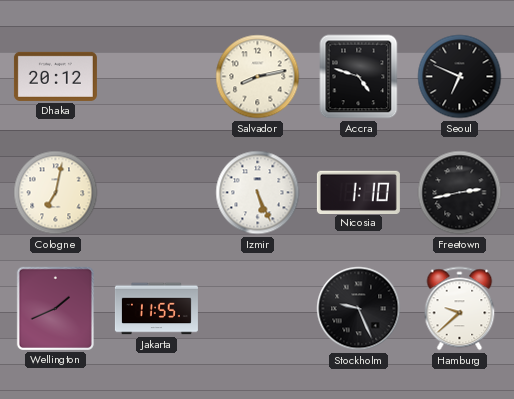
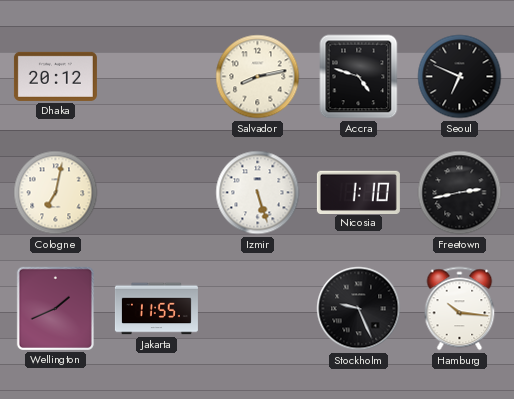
Izmir: 5:26 -> 5:27 (258, 193)
Hamburg: 9:38 -> 10:16 (460, 309)
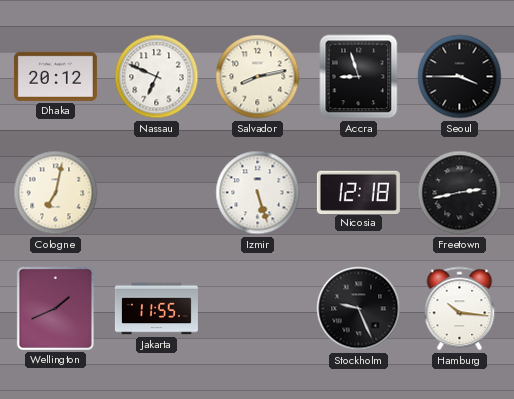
Nassau: none -> 6:49 (157, 77)
Accra: 4:48 -> 8:57 (359, 77)
Seoul: 6:49 -> 3:45 (460, 77)
Nicosia: 1:10 -> 12:18 (358, 192)
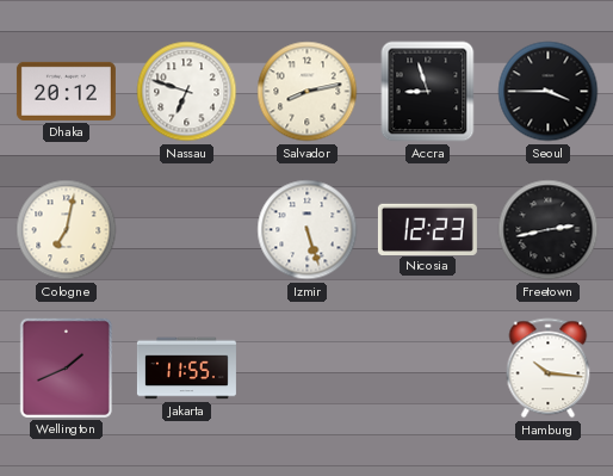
Nassau: 6:49 -> 6:48 (187, 92)
Nicosia: 12:18 -> 12:23 (427, 229)
Stockholm: 9:26 -> none (359, 309)
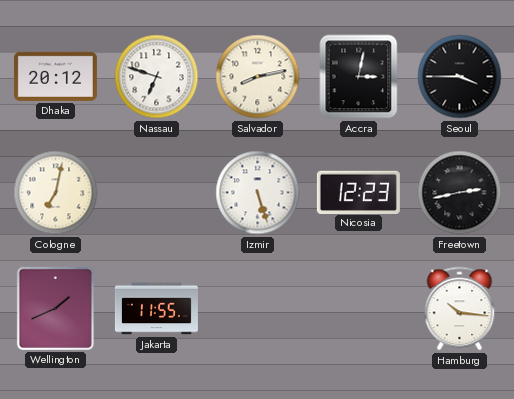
Accra: 8:57 -> 3:02 (359, 77)
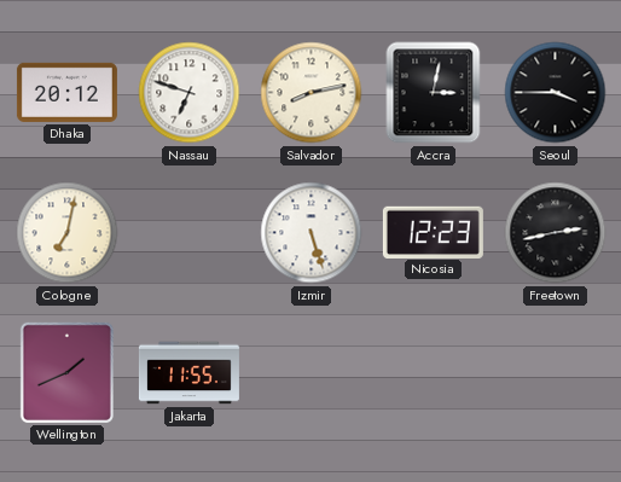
Hamburg: 10:16 -> none (460, 309)
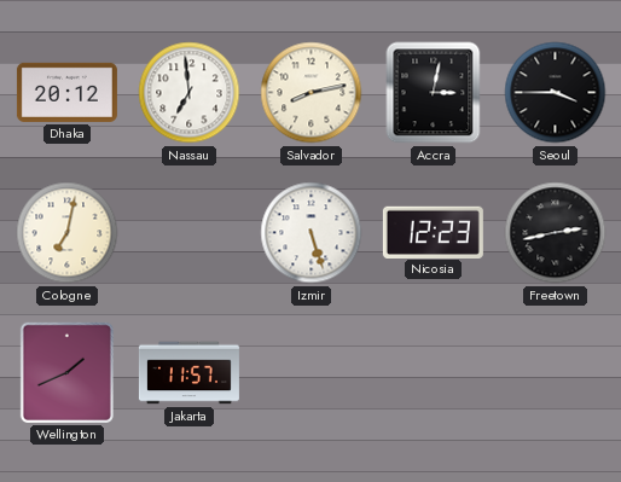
Nassau: 6:48 -> 6:59 (190, 93)
Jakarta: 11:55 -> 11:57 (188, 373)
